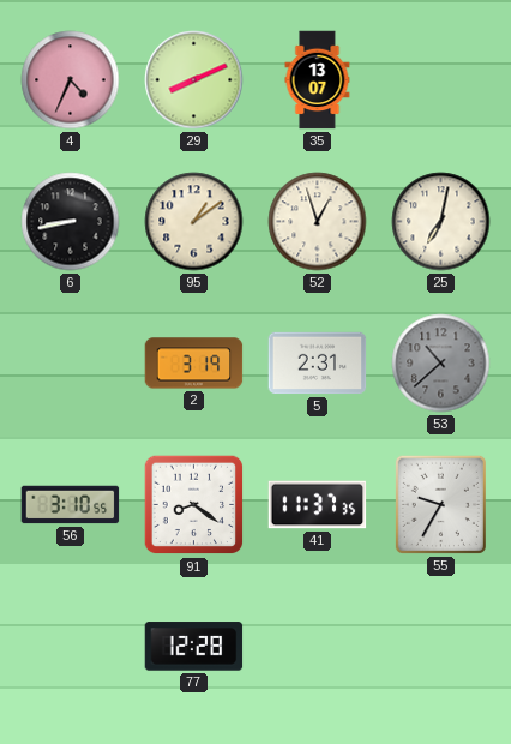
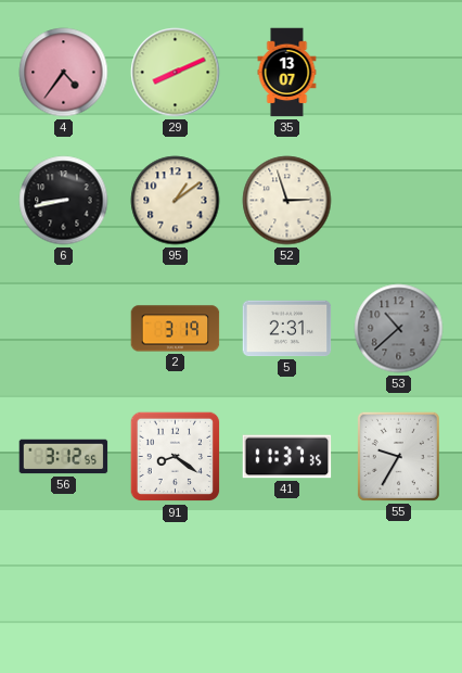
4: 4:34 -> 4:36 (64, 73)
52: 12:57 -> 2:57 (287, 201)
25: 7:02 -> none (441, 222)
56: 3:10 -> 3:12 (64, 457)
77: 12:28 -> none (194, 647)
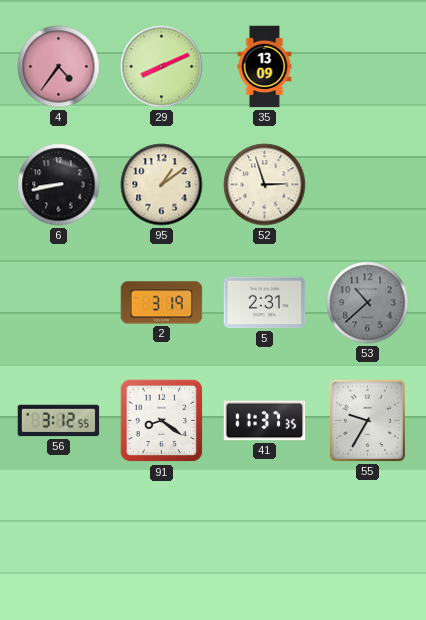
35: 13:07 -> 13:09 (265, 67)
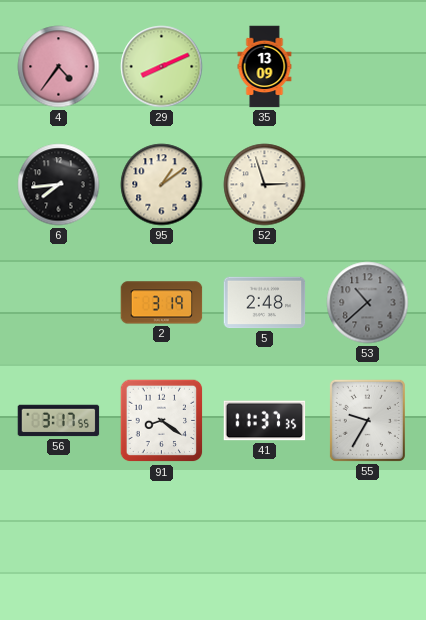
6: 8:43 -> 7:44 (59, 185)
5: 2:31 -> 2:48 (265, 303)
56: 3:12 -> 3:17 (59, 421)
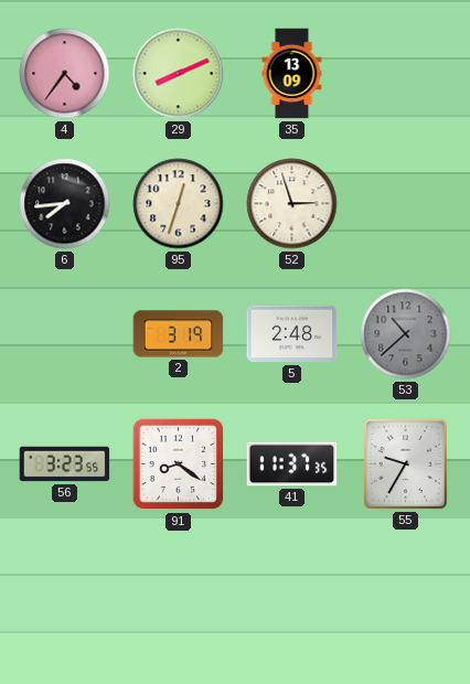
95: 1:09 -> 12:33 (179, 204)
56: 3:17 -> 3:23 (65, 464)
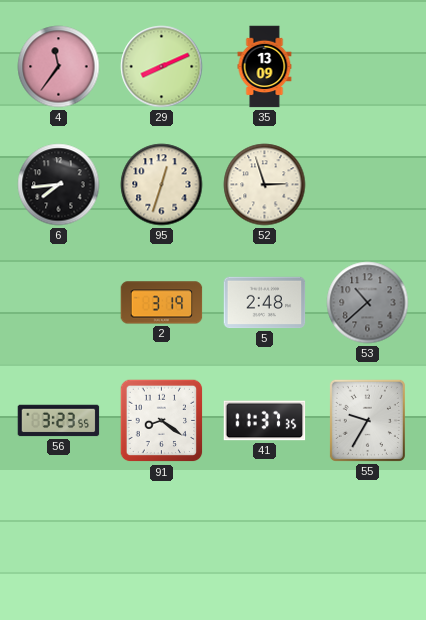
4: 4:36 -> 11:36 (59, 67)
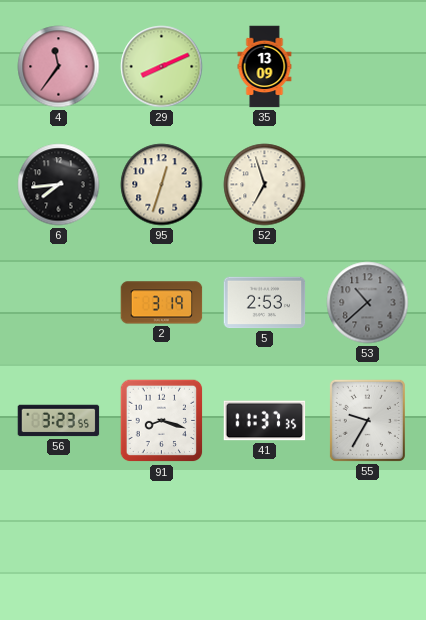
52: 2:57 -> 6:57 (265, 185)
5: 2:48 -> 2:53 (265, 303)
91: 8:21 -> 8:18 (162, 421)
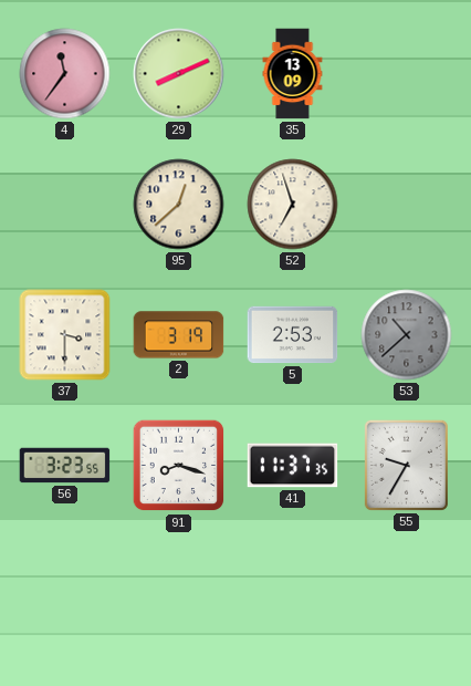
6: 7:44 -> none (59, 185)
95: 12:33 -> 12:38 (179, 205)
37: none -> 3:30 (65, 335)
